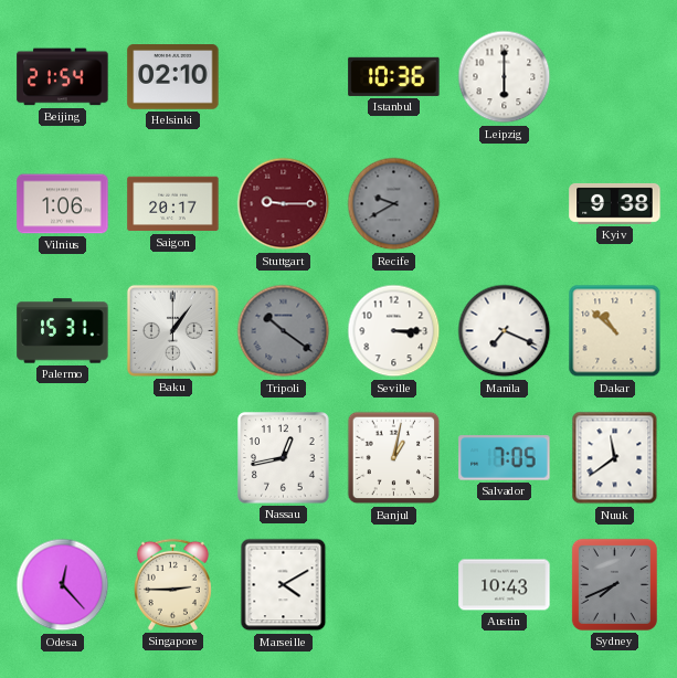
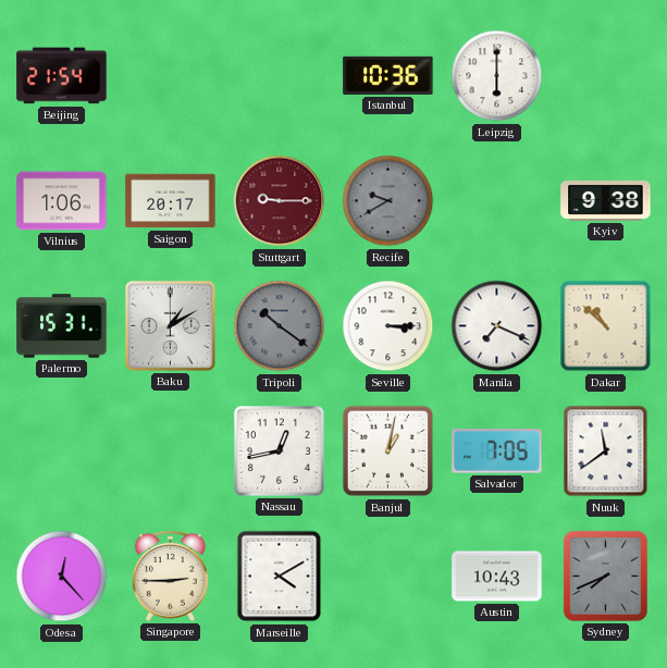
Helsinki: 02:10 -> none (173, 77)
Baku: 1:06 -> 1:10 (170, 325)
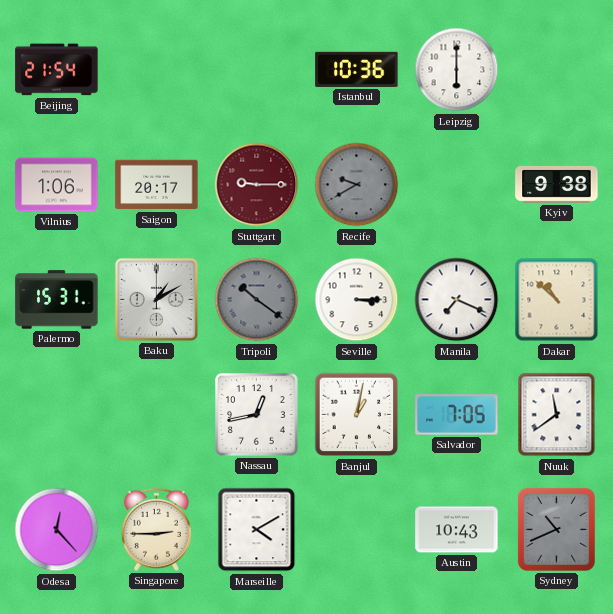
Sydney: 7:41 -> 10:41 (556, 529)
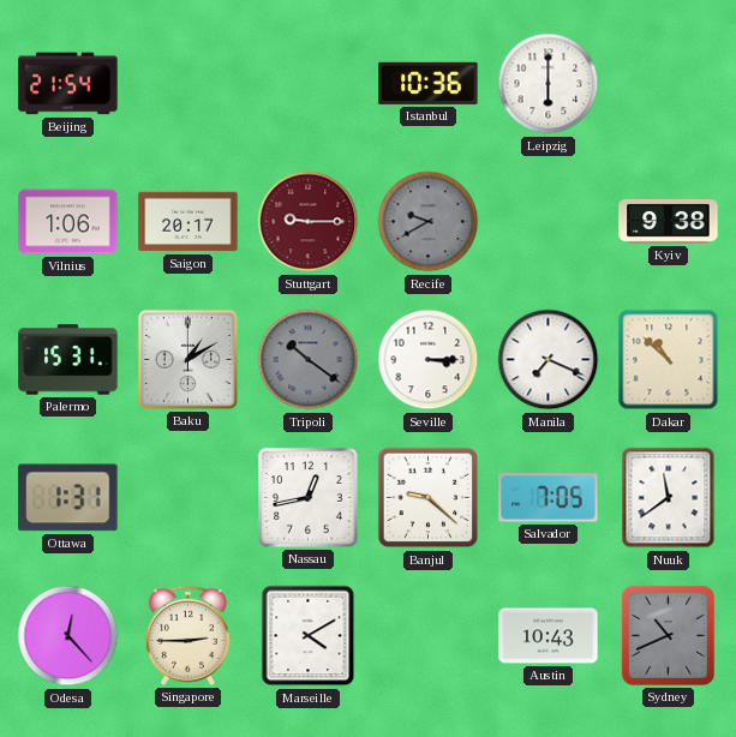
Ottawa: none -> 1:31 (68, 498)
Banjul: 1:02 -> 9:22 (429, 498)
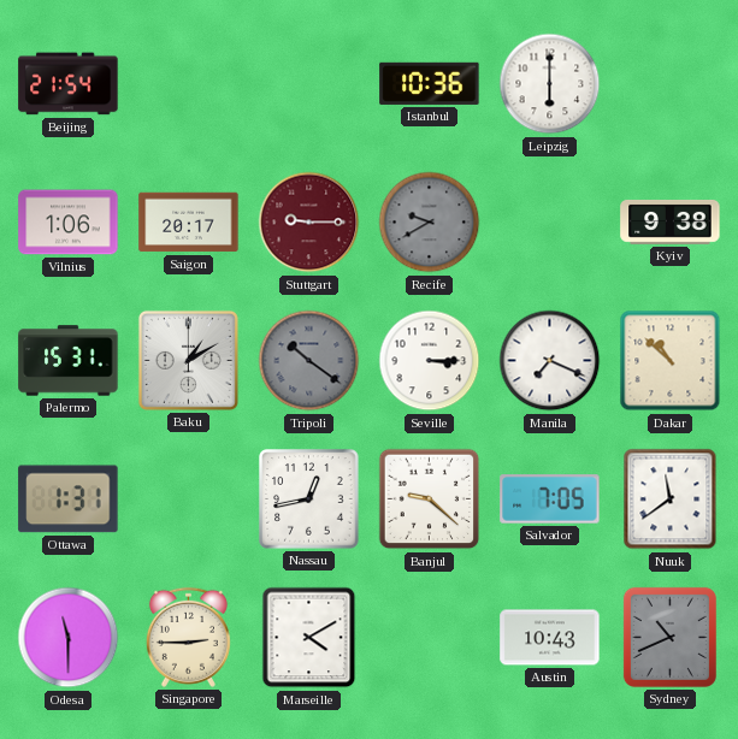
Odesa: 12:23 -> 11:30 (69, 638)
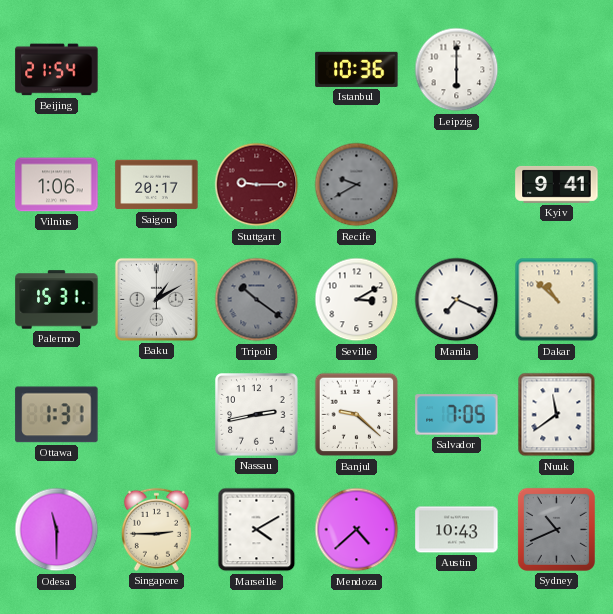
Kyiv: 9:38 -> 9:41 (557, 184)
Seville: 3:15 -> 3:10 (357, 300)
Nassau: 12:43 -> 2:43 (257, 415)
Mendoza: none -> 4:38 (357, 530)
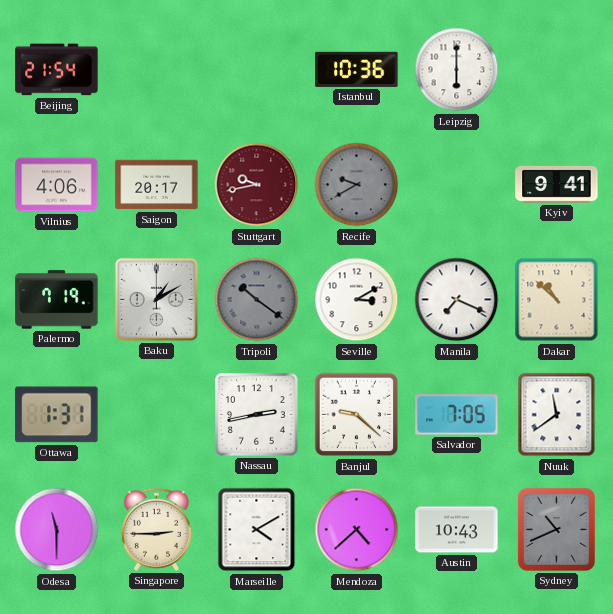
Vilnius: 1:06 -> 4:06 (57, 185)
Stuttgart: 9:15 -> 9:43 (257, 185)
Palermo: 15:31 -> 7:19 (57, 300)
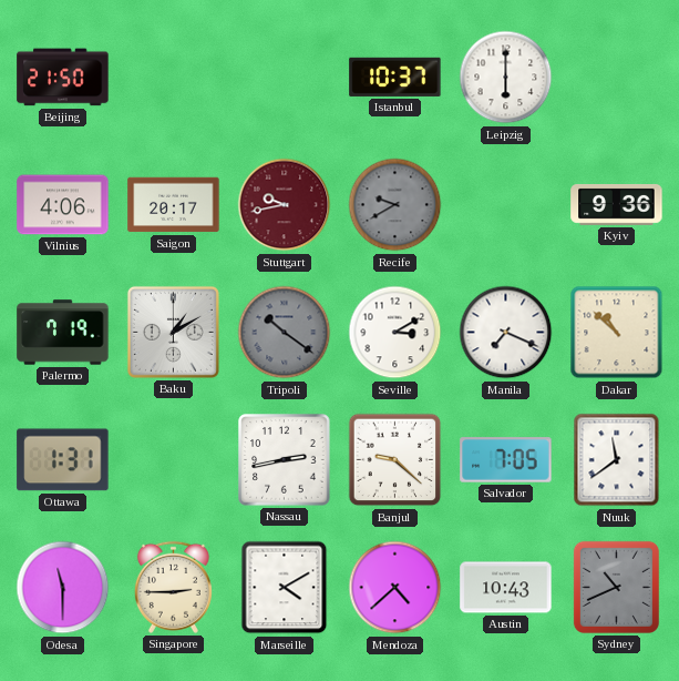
Beijing: 21:54 -> 21:50 (63, 78)
Istanbul: 10:36 -> 10:37 (395, 77)
Kyiv: 9:41 -> 9:36 (617, 204)
